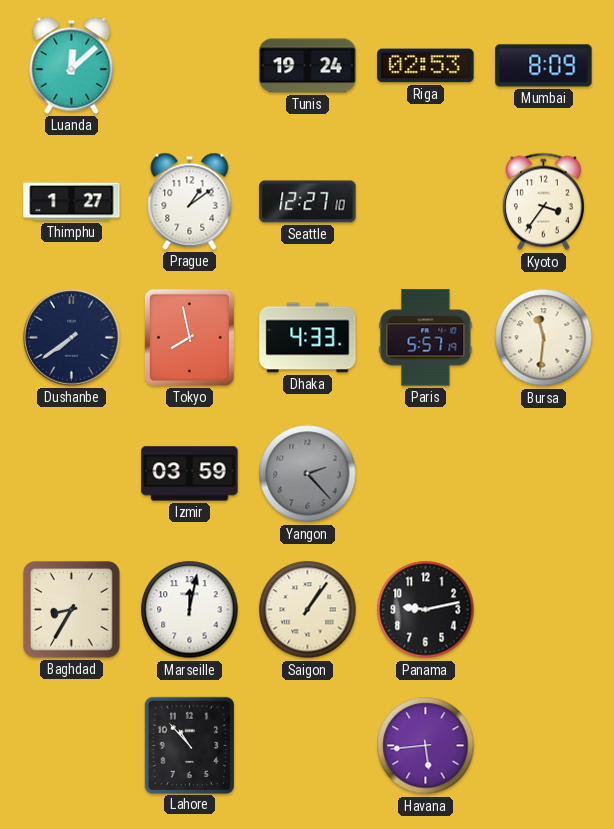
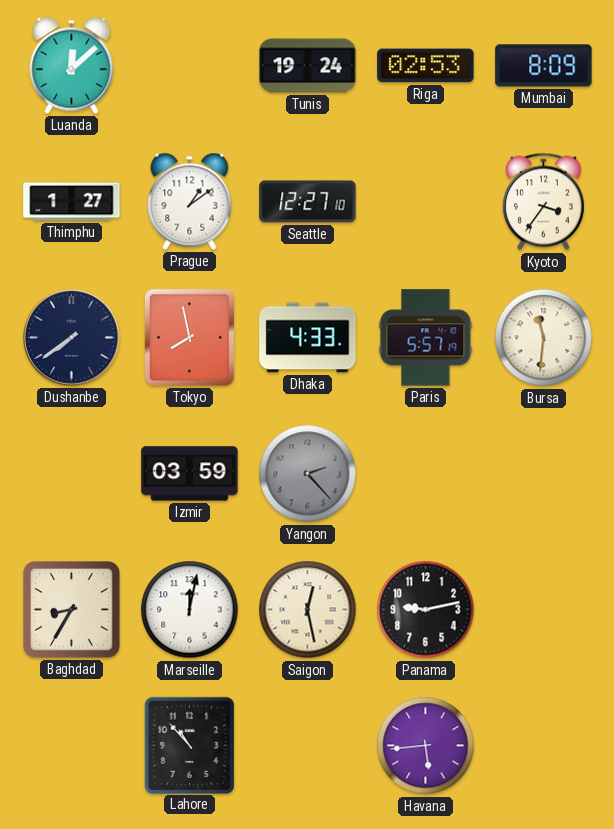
Saigon: 1:06 -> 12:28 (308, 610)
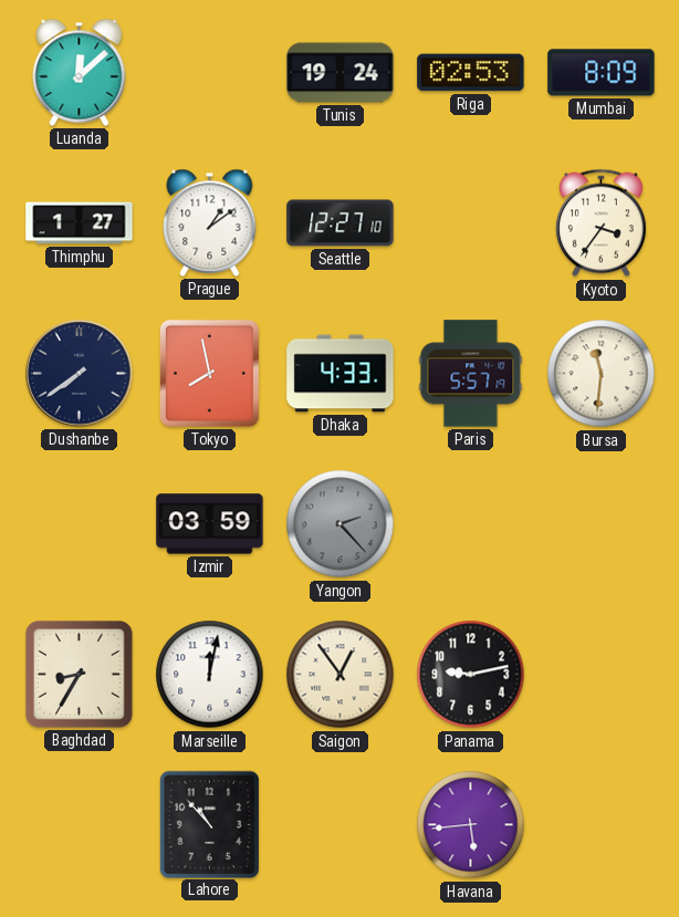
Saigon: 12:28 -> 12:54 (341, 675)
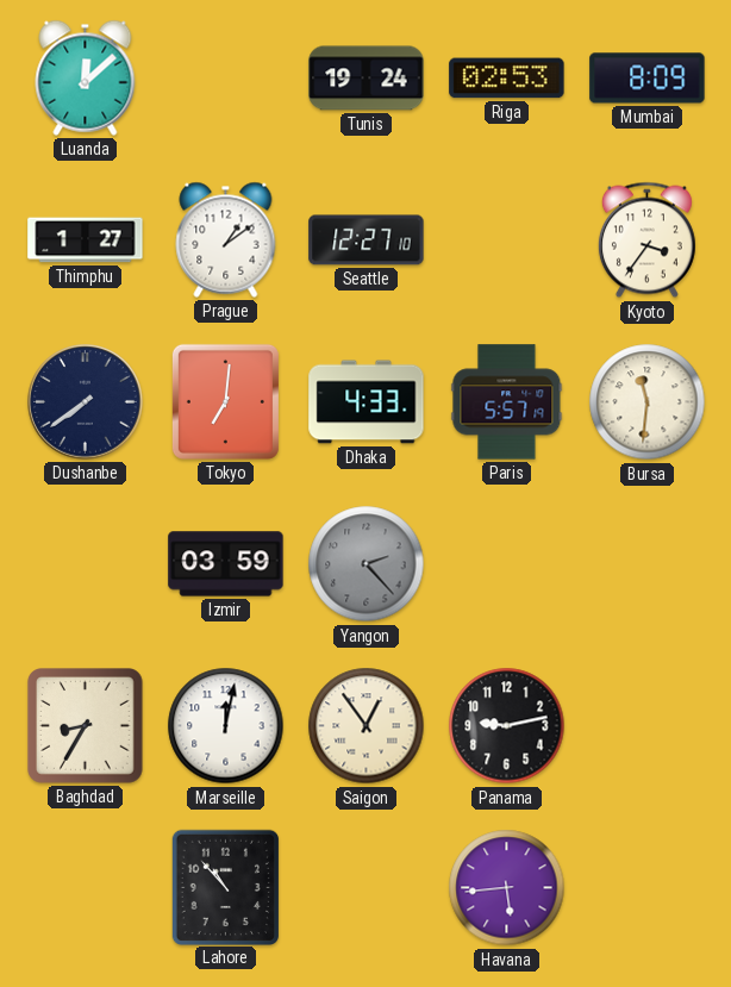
Tokyo: 7:58 -> 7:01 (225, 401)
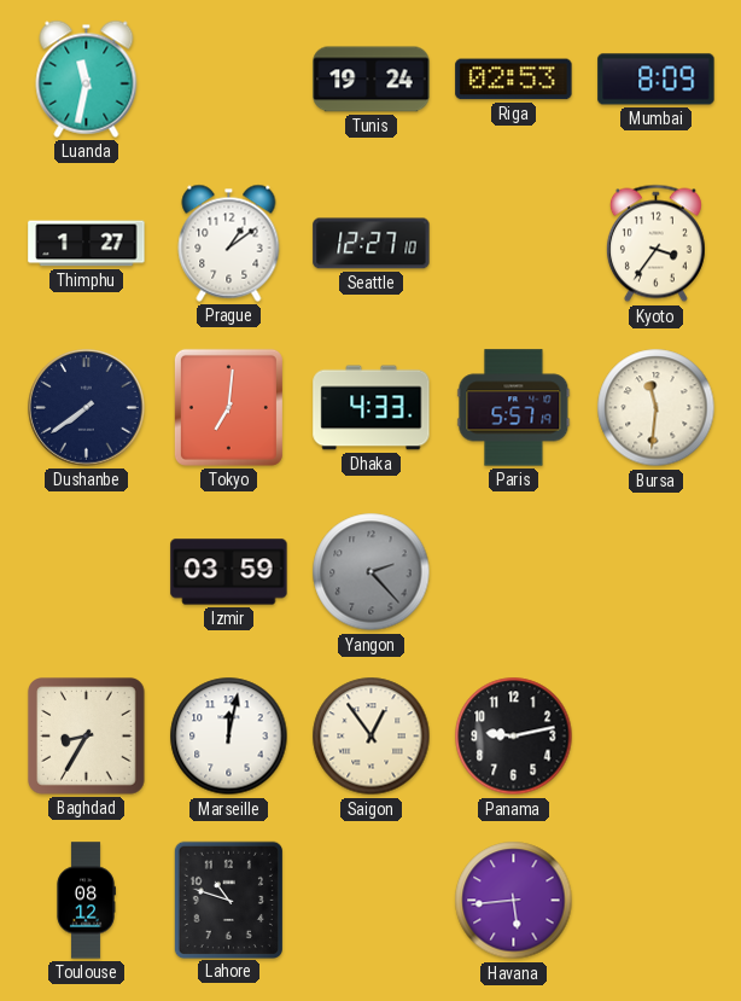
Luanda: 12:08 -> 11:32 (87, 78)
Toulouse: none -> 08:12 (86, 901)
Lahore: 10:53 -> 10:48 (228, 900)
